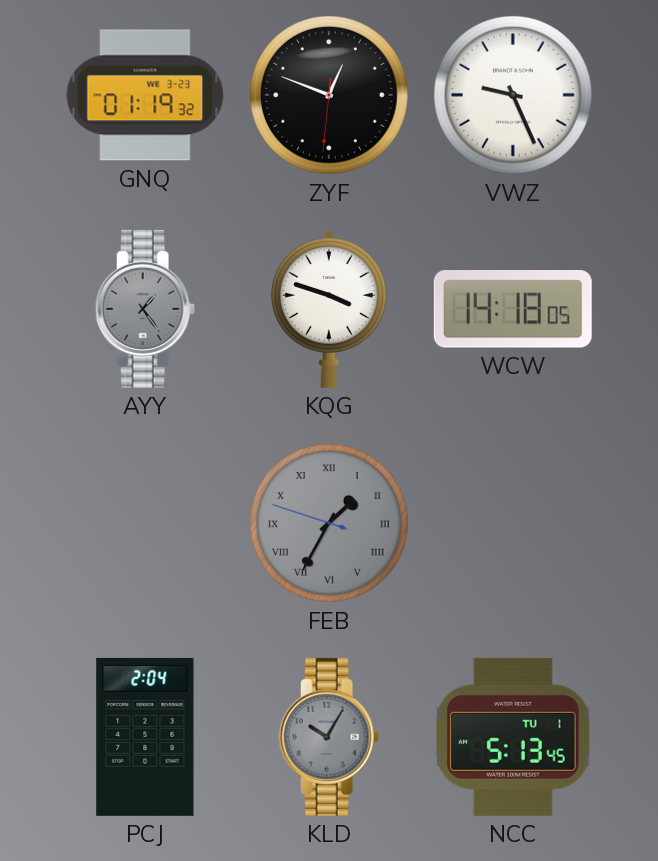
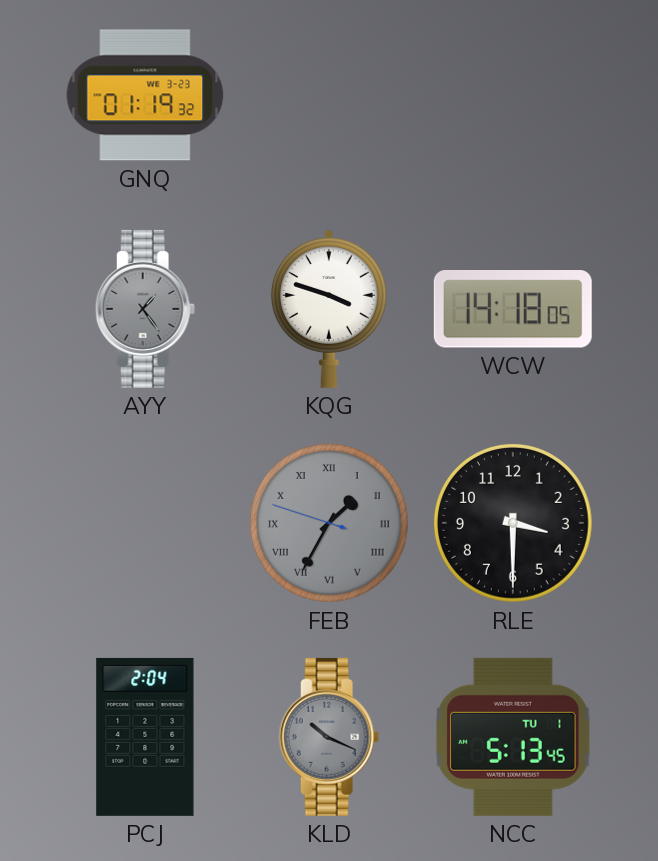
ZYF: 12:48 -> none (329, 95)
VWZ: 9:26 -> none (513, 95)
RLE: none -> 3:30 (513, 523)
KLD: 10:05 -> 10:19 (329, 737)
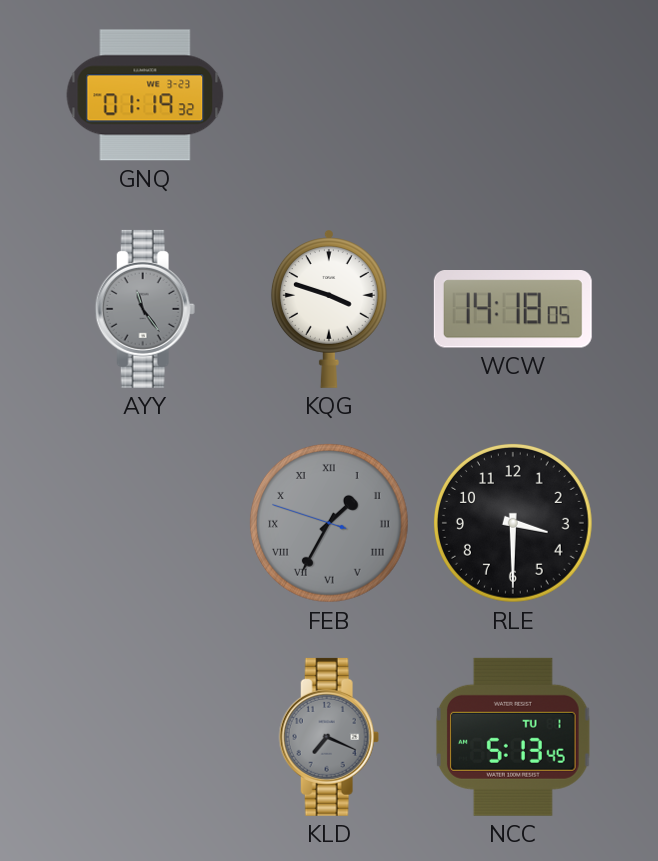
AYY: 1:24 -> 11:24 (145, 309)
PCJ: 2:04 -> none (145, 737)
KLD: 10:19 -> 7:19 (329, 737)
